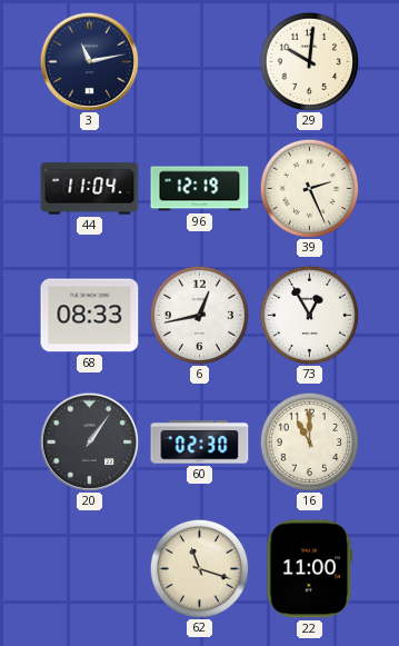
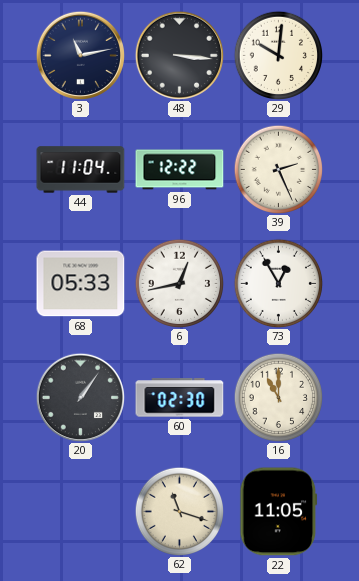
48: none -> 3:16 (179, 55)
96: 12:19 -> 12:22 (180, 170)
68: 08:33 -> 05:33 (81, 284)
22: 11:00 -> 11:05 (279, 512)
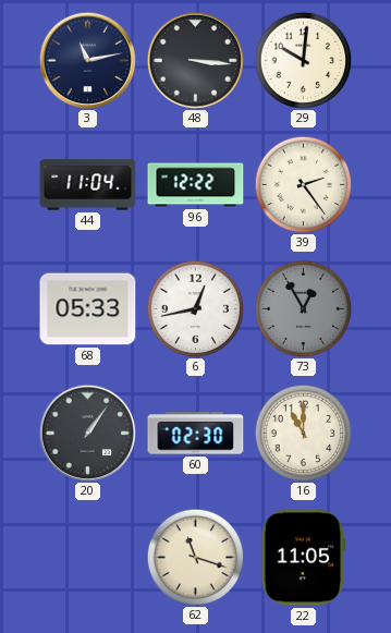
39: 2:26 -> 2:24 (303, 184)
73 dial: white -> grey (303, 308)
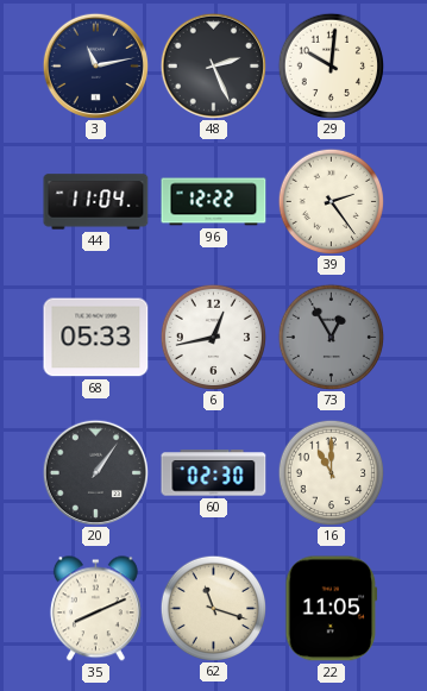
48: 3:16 -> 2:26 (213, 65)
35: none -> 8:11 (95, 609)
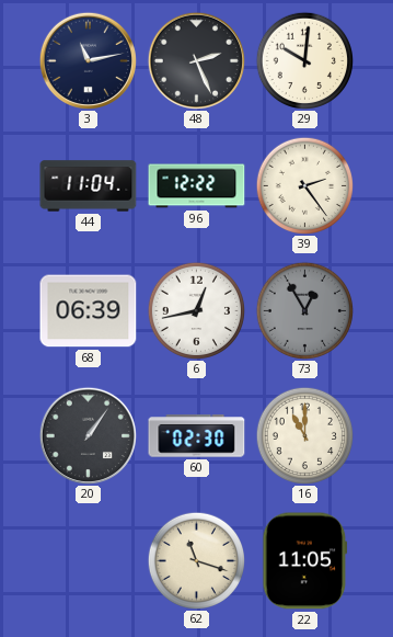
68: 05:33 -> 06:39 (89, 311)
35: 8:11 -> none (95, 609)
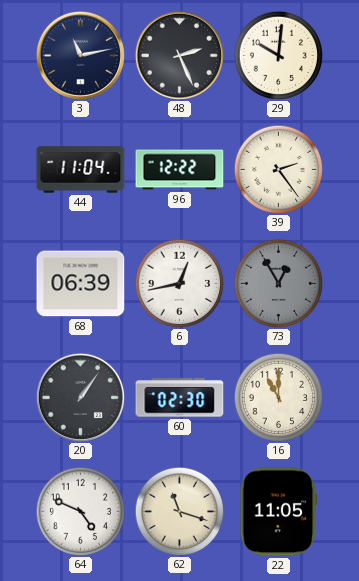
64: none -> 4:49 (80, 511)
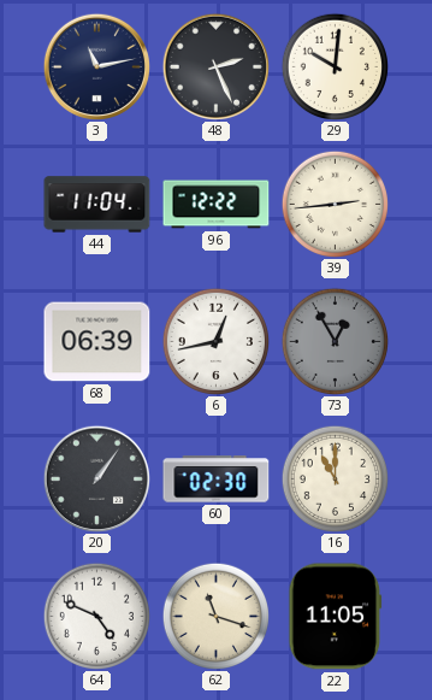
39: 2:24 -> 2:44 (335, 204)
